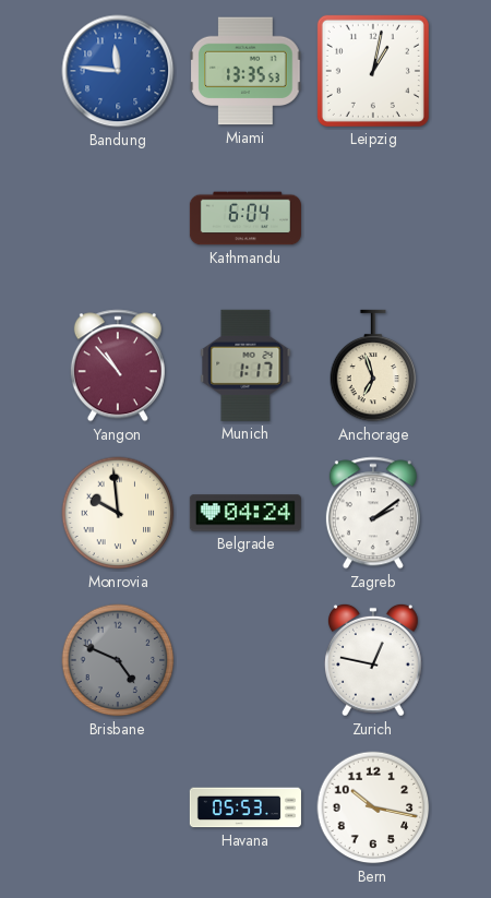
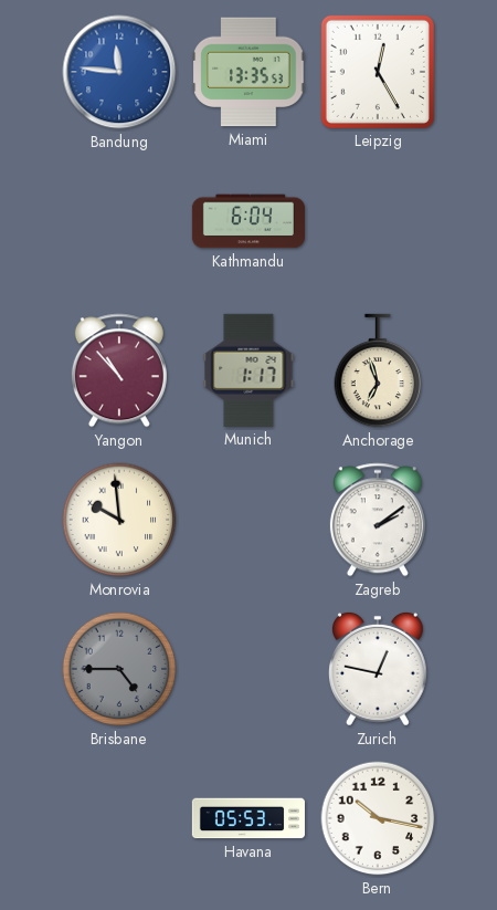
Leipzig: 1:02 -> 12:25 (378, 72)
Belgrade: 04:24 -> none (245, 513)
Brisbane: 4:49 -> 4:45 (119, 669)
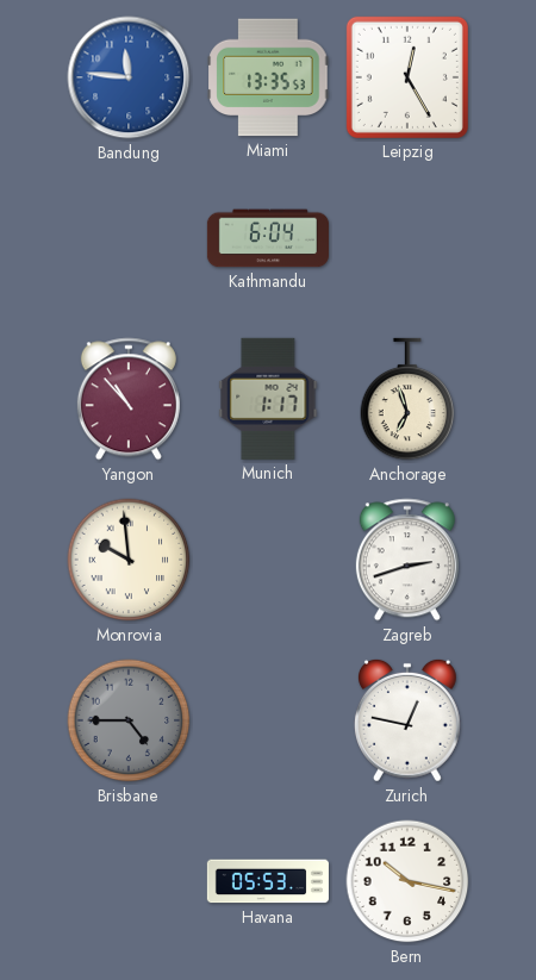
Zagreb: 2:09 -> 2:42 (407, 560)
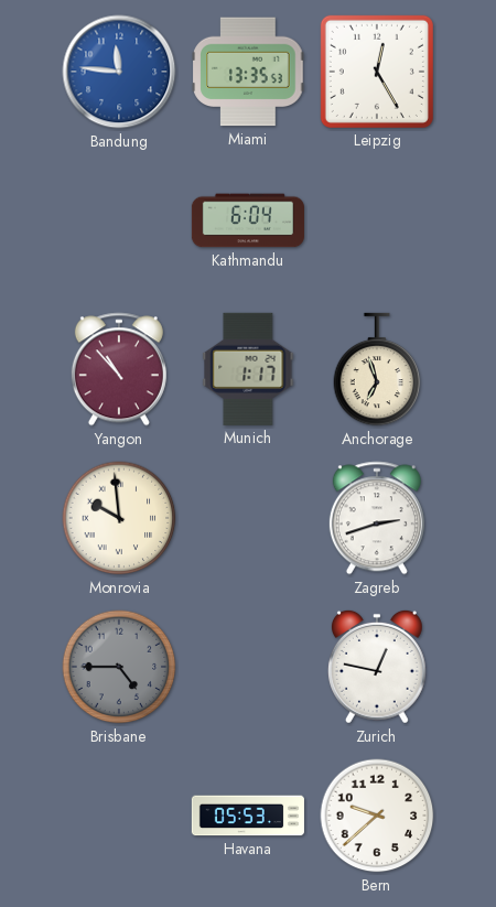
Bern: 10:17 -> 9:38 (377, 816)
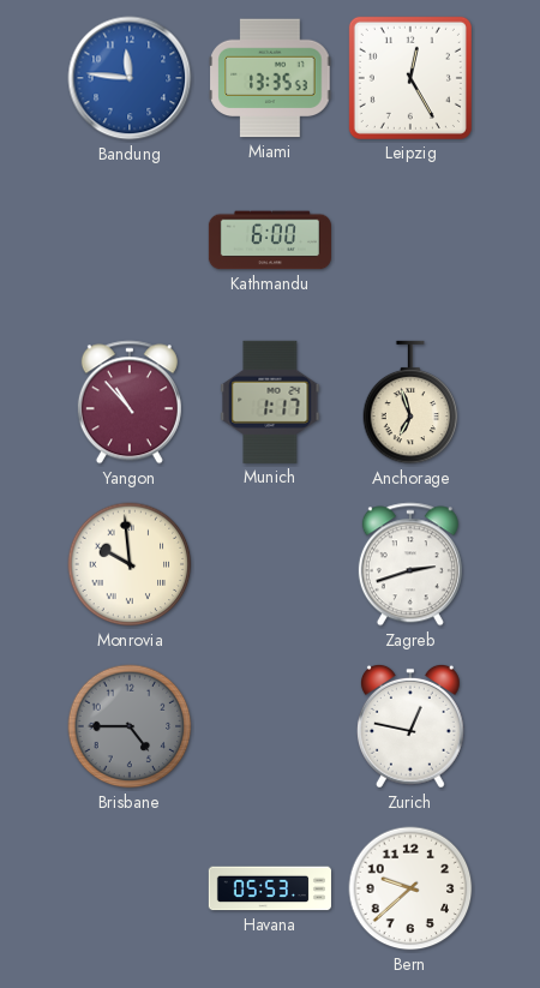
Kathmandu: 6:04 -> 6:00 (270, 240)
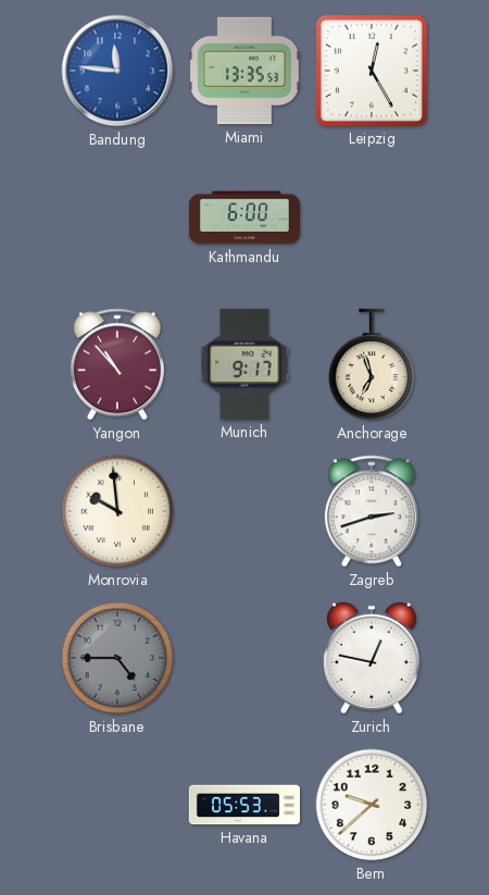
Munich: 1:17 -> 9:17 (244, 364)
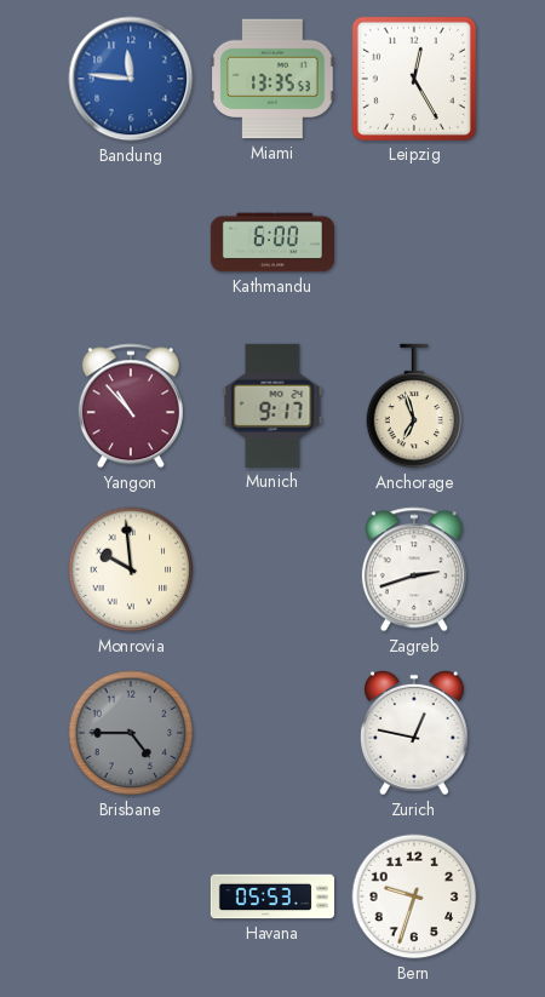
Bern: 9:38 -> 9:33 (414, 896)
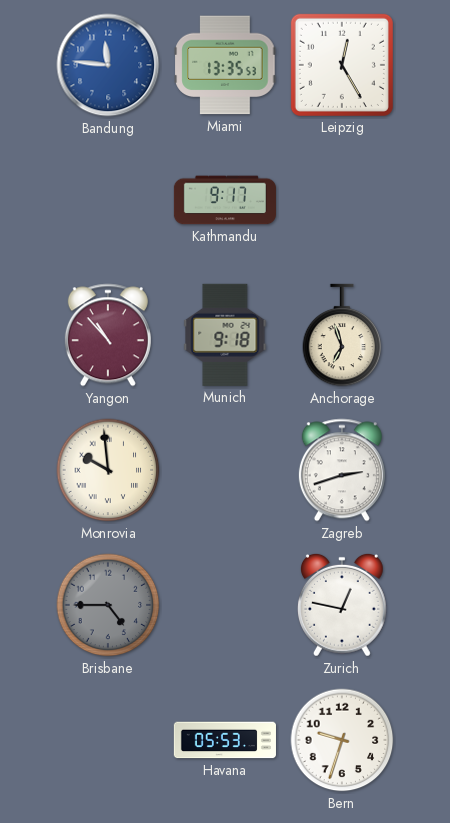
Kathmandu: 6:00 -> 9:17 (225, 200)
Munich: 9:17 -> 9:18 (225, 335)
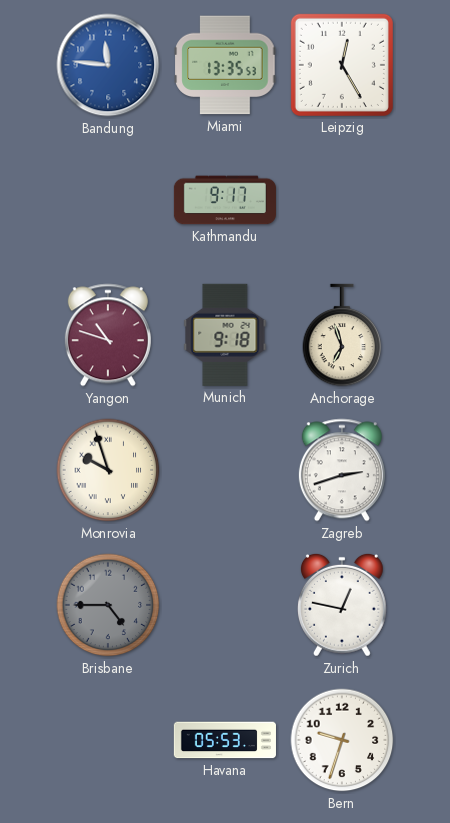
Yangon: 10:53 -> 10:48 (108, 335)
Monrovia: 9:59 -> 9:57 (108, 470)
